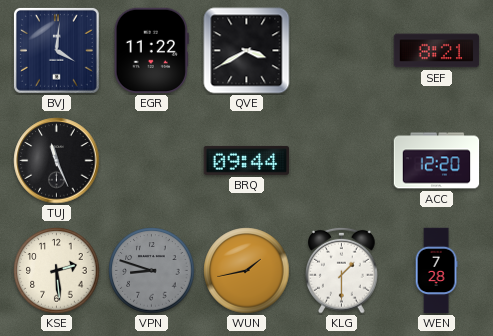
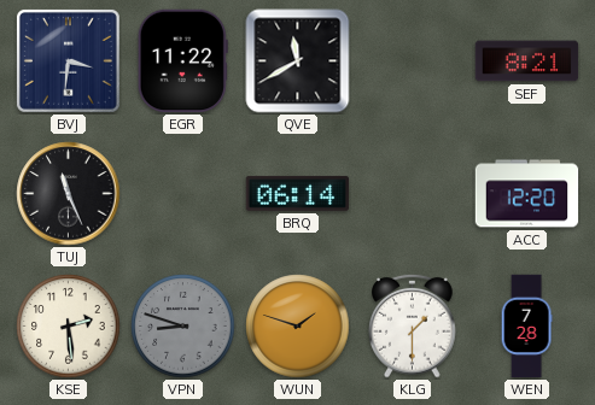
BVJ: 4:01 -> 3:31 (68, 60)
QVE: 3:40 -> 11:40 (298, 61)
BRQ: 09:44 -> 06:14 (298, 193)
WUN: 1:43 -> 1:48 (298, 327)
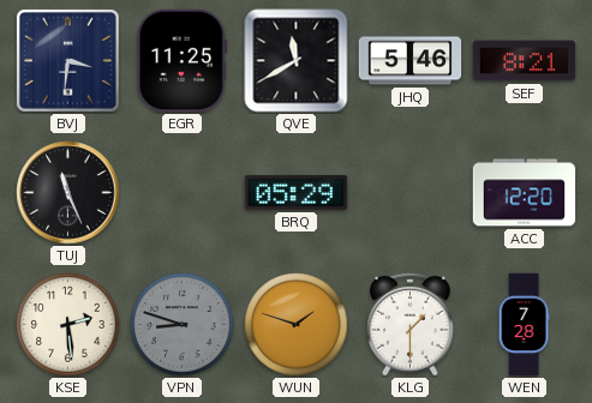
EGR: 11:22 -> 11:25 (181, 61)
JHQ: none -> 5:46 (411, 61)
BRQ: 06:14 -> 05:29 (297, 192)
